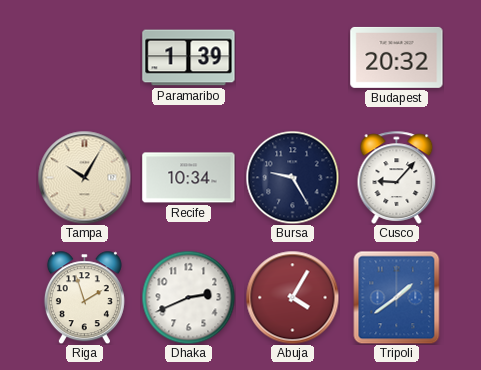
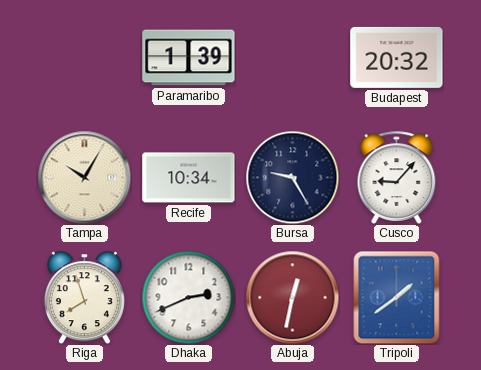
Riga: 1:57 -> 7:57 (84, 297)
Abuja: 4:05 -> 12:32 (292, 297)
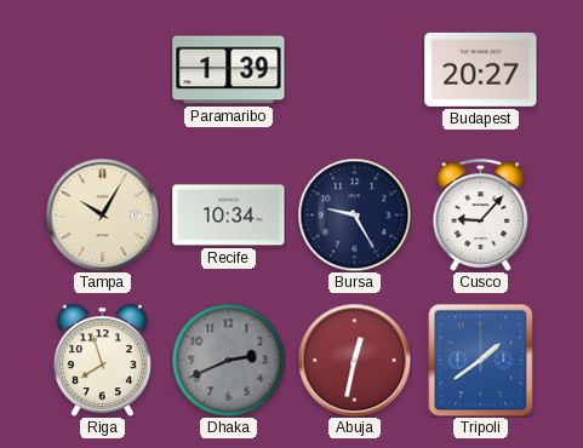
Budapest: 20:32 -> 20:27 (481, 69)
Dhaka dial: white -> grey (228, 360)
